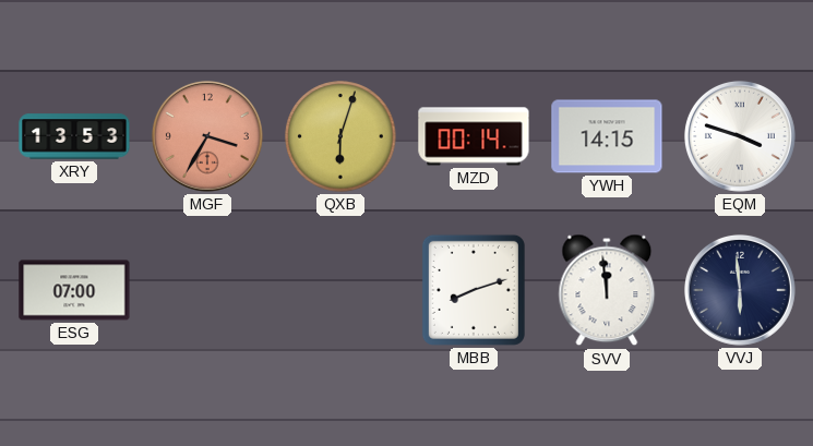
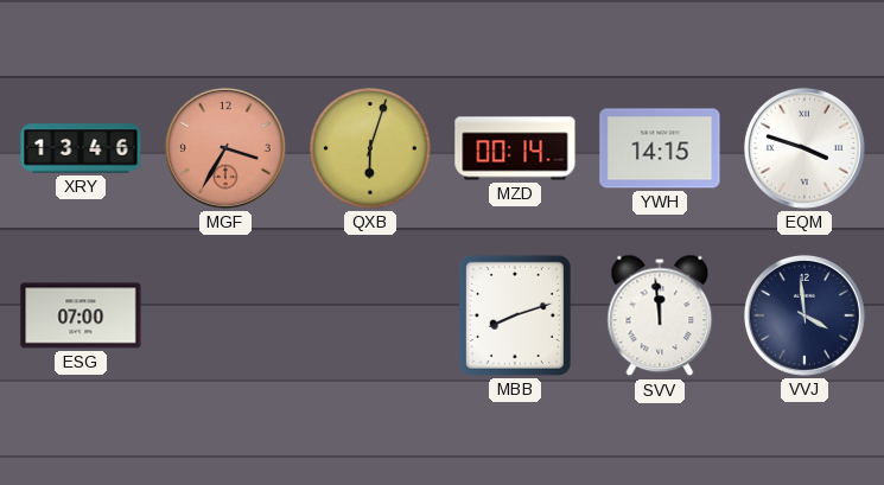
XRY: 13:53 -> 13:46 (81, 148)
VVJ: 5:59 -> 3:59 (804, 315)
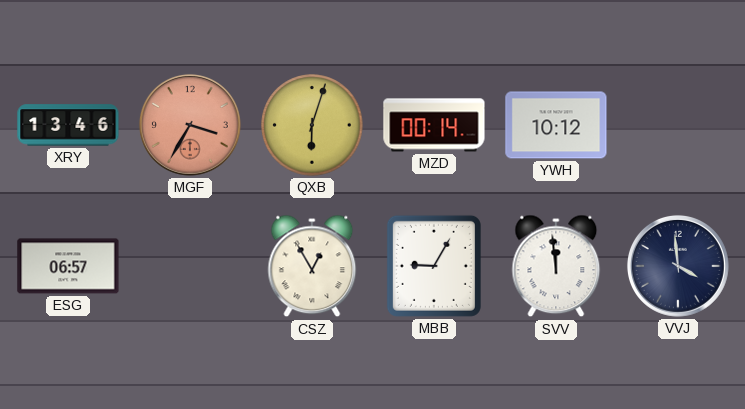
YWH: 14:15 -> 10:12 (556, 125)
EQM: 3:48 -> none (804, 148)
ESG: 07:00 -> 06:57 (68, 266)
CSZ: none -> 12:55 (312, 266)
MBB: 8:12 -> 9:05 (434, 266)
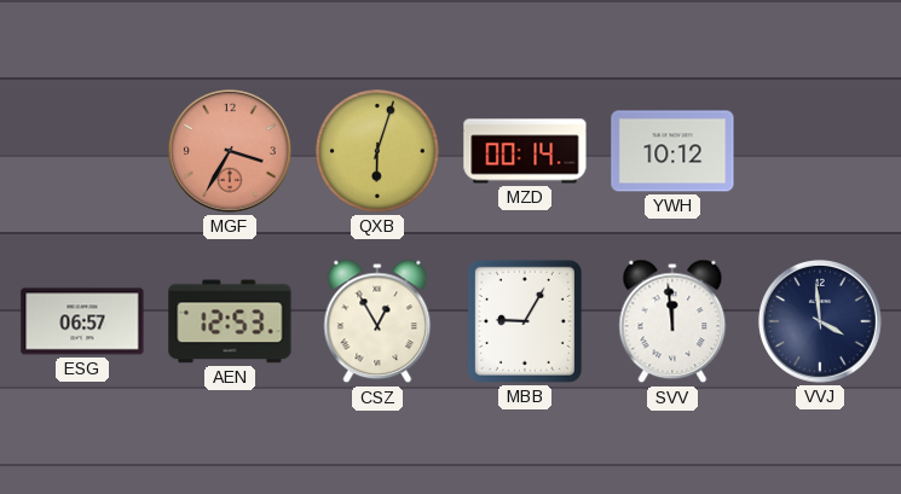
XRY: 13:46 -> none (68, 125)
AEN: none -> 12:53 (230, 321)
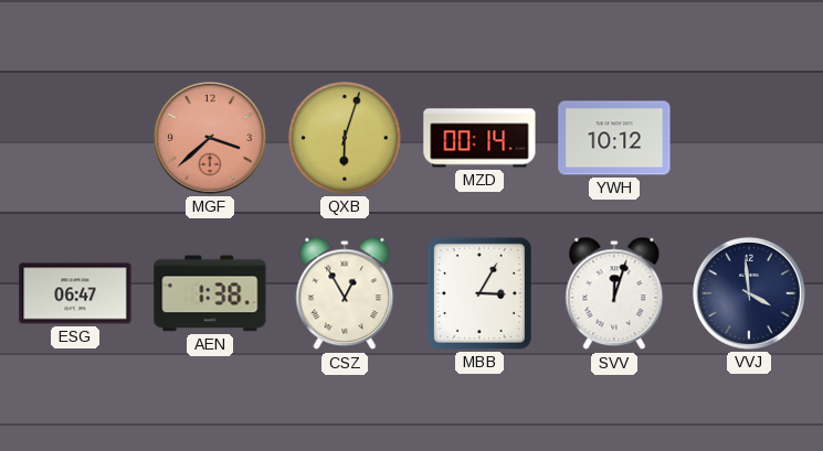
MGF: 3:35 -> 3:38 (210, 138)
ESG: 06:57 -> 06:47 (75, 293)
AEN: 12:53 -> 1:38 (210, 293)
MBB: 9:05 -> 3:05 (479, 293)
SVV: 11:59 -> 12:03 (614, 293)
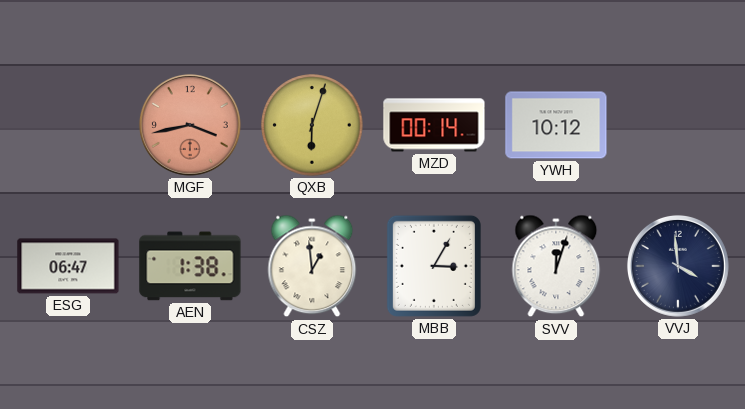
MGF: 3:38 -> 3:43 (190, 125)
CSZ: 12:55 -> 12:59 (312, 266)
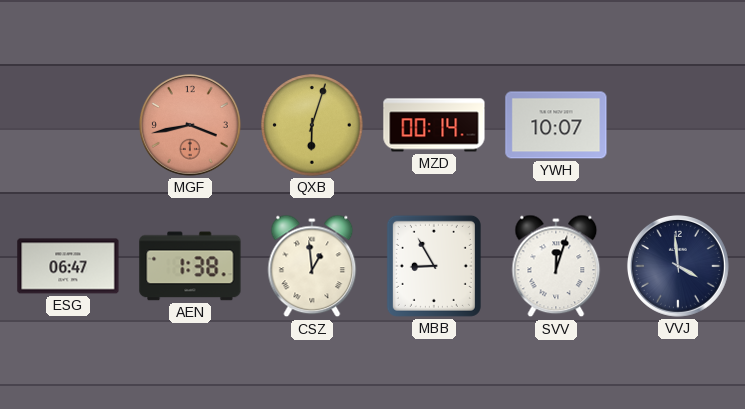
YWH: 10:12 -> 10:07 (556, 125)
MBB: 3:05 -> 8:55 (434, 266)
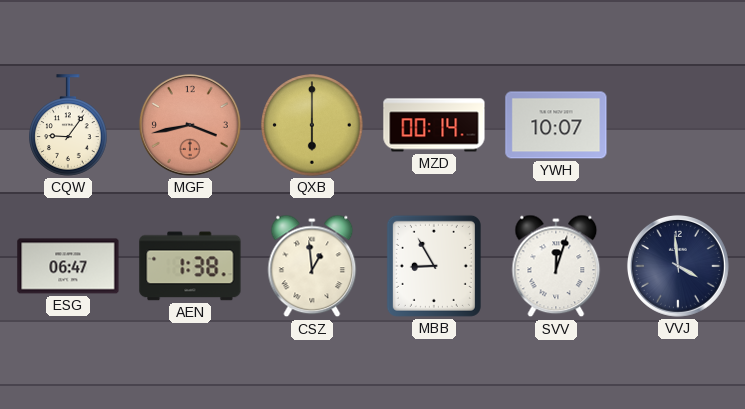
CQW: none -> 9:06 (68, 125)
QXB: 6:03 -> 6:00 (312, 125)
